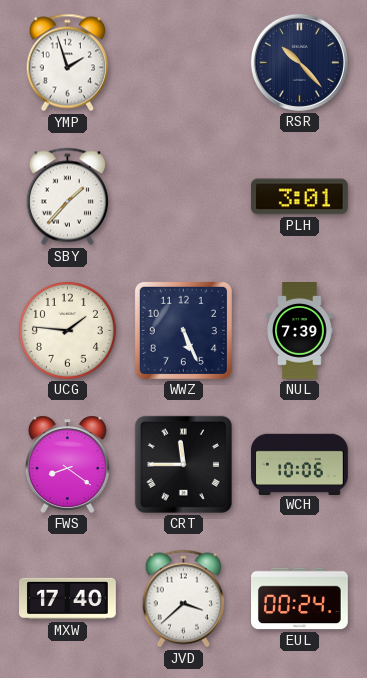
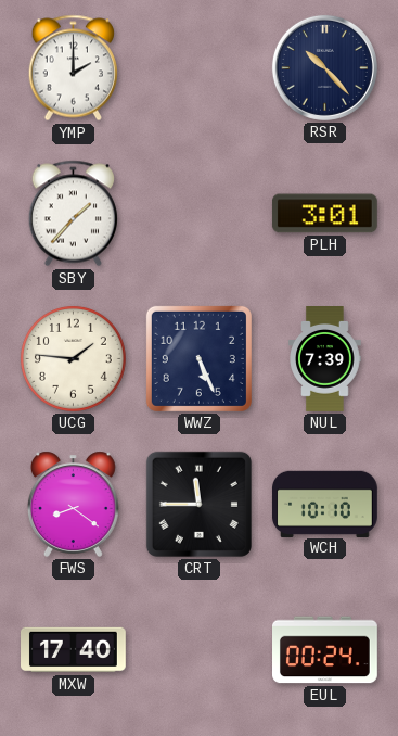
YMP: 1:57 -> 2:00 (73, 68)
WCH: 10:06 -> 10:10 (324, 504)
JVD: 3:38 -> none (183, 599)
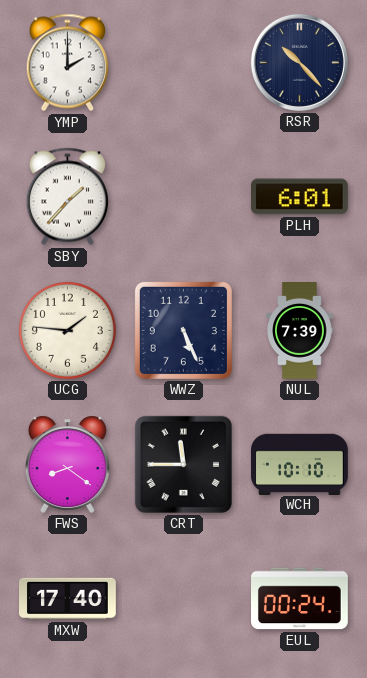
PLH: 3:01 -> 6:01 (299, 197)
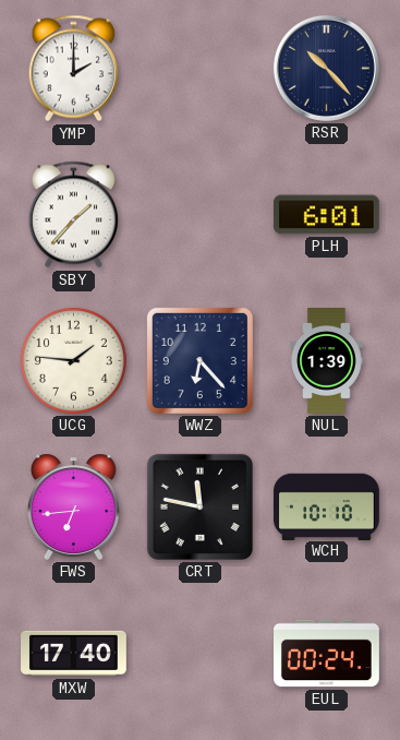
WWZ: 5:26 -> 6:23 (199, 360)
NUL: 7:39 -> 1:39 (327, 361)
FWS: 8:21 -> 6:44 (73, 506)
CRT: 11:45 -> 11:47 (199, 506)
